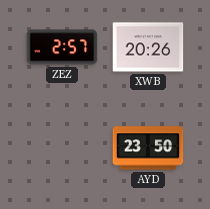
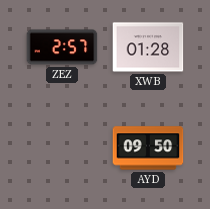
XWB: 20:26 -> 01:28 (148, 47)
AYD: 23:50 -> 09:50 (148, 148)
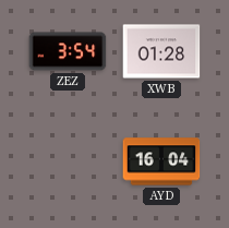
ZEZ: 2:57 -> 3:54 (68, 51)
AYD: 09:50 -> 16:04 (161, 161)
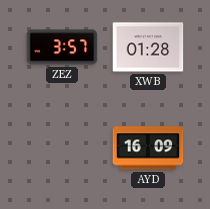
ZEZ: 3:54 -> 3:57 (62, 47)
AYD: 16:04 -> 16:09 (148, 148)
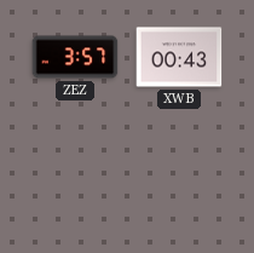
XWB: 01:28 -> 00:43 (179, 57)
AYD: 16:09 -> none (148, 148)
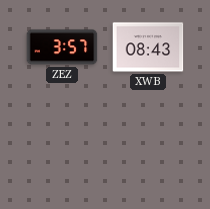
XWB: 00:43 -> 08:43 (148, 47)
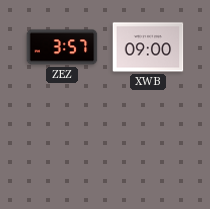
XWB: 08:43 -> 09:00 (148, 47)
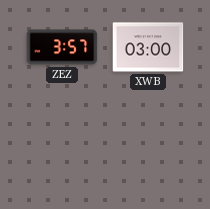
XWB: 09:00 -> 03:00 (148, 47)
